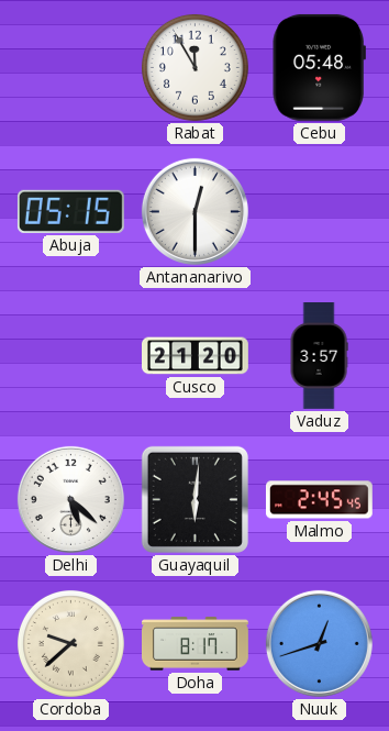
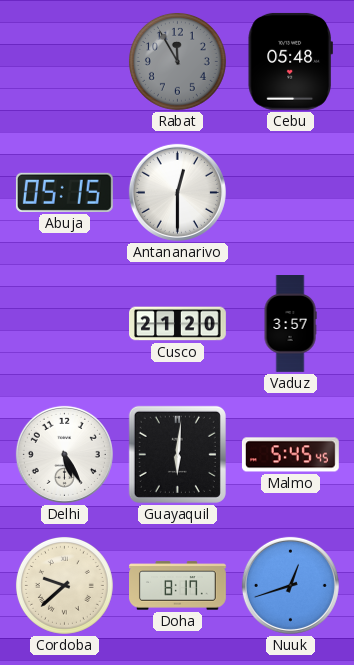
Rabat dial: white -> grey (177, 61)
Delhi: 5:22 -> 5:25 (64, 454)
Malmo: 2:45 -> 5:45 (290, 455)
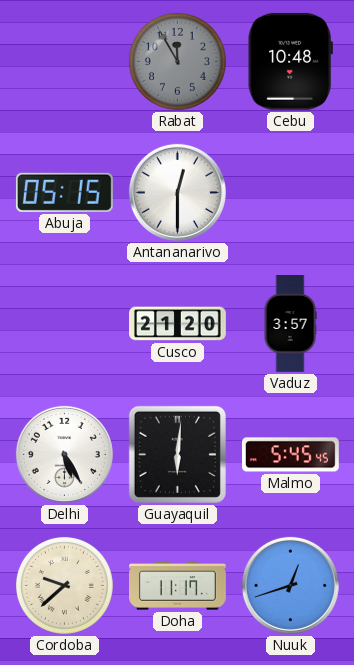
Cebu: 05:48 -> 10:48 (290, 61)
Doha: 8:17 -> 11:17 (178, 586)
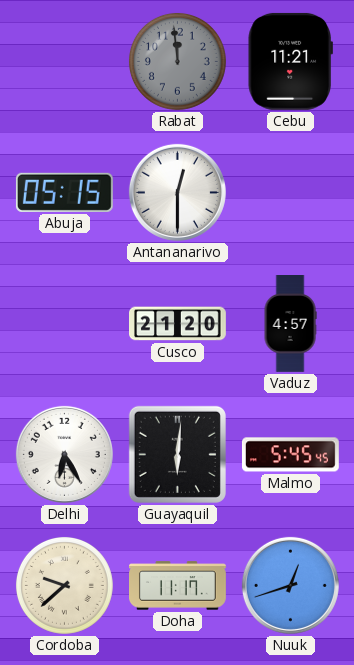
Rabat: 11:55 -> 11:59 (177, 61)
Cebu: 10:48 -> 11:21 (290, 61)
Vaduz: 3:57 -> 4:57 (290, 324)
Delhi: 5:25 -> 6:25 (64, 454)
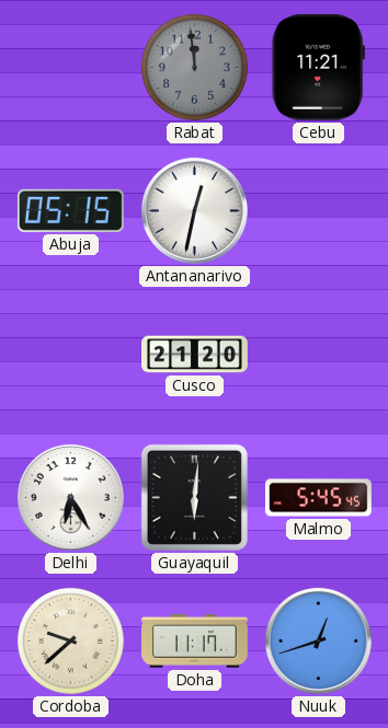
Antananarivo: 12:30 -> 12:32 (194, 210)
Vaduz: 4:57 -> none (290, 324)
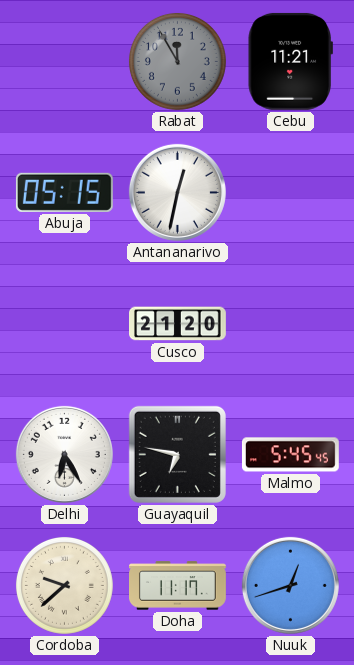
Rabat: 11:59 -> 11:55 (177, 61)
Guayaquil: 6:01 -> 6:47 (177, 454)
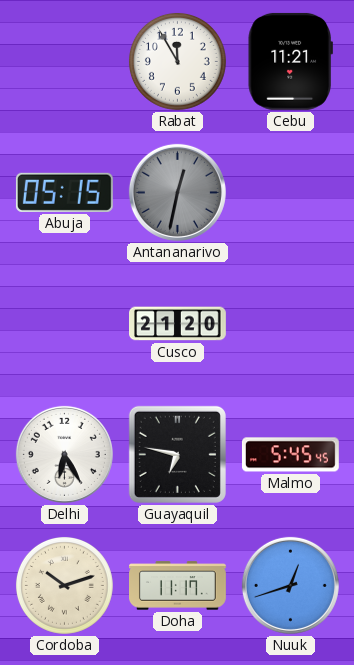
Rabat dial: grey -> white (177, 61)
Antananarivo dial: white -> grey (177, 192)
Cordoba: 9:38 -> 10:12 (64, 585)
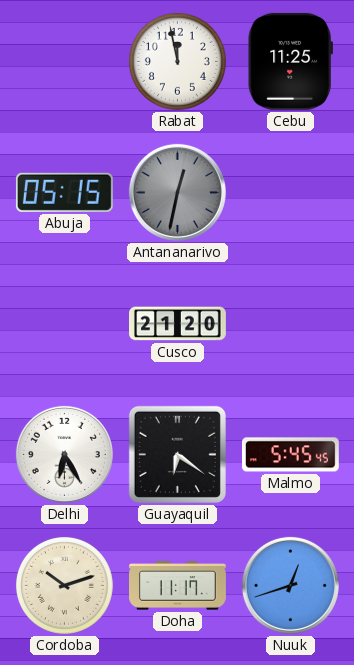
Rabat: 11:55 -> 11:58 (177, 61)
Cebu: 11:21 -> 11:25 (290, 61)
Guayaquil: 6:47 -> 6:21 (177, 454)
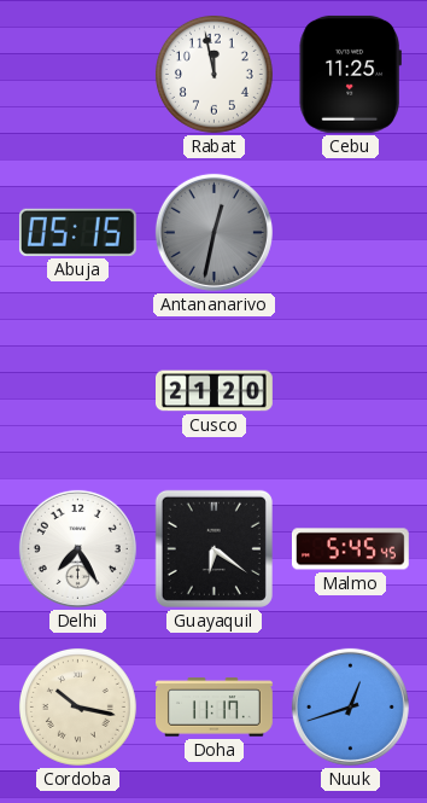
Delhi: 6:25 -> 7:25 (77, 548)
Cordoba: 10:12 -> 10:17 (77, 706)
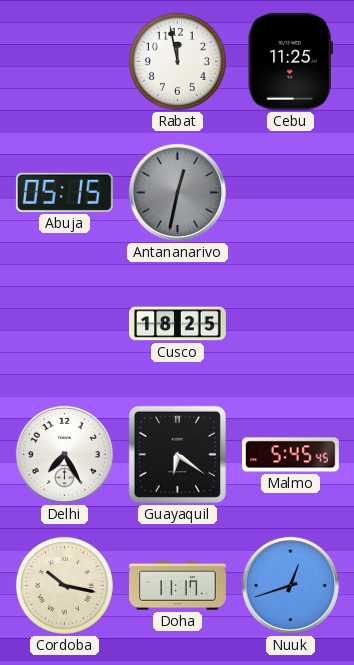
Cusco: 21:20 -> 18:25 (178, 324)
